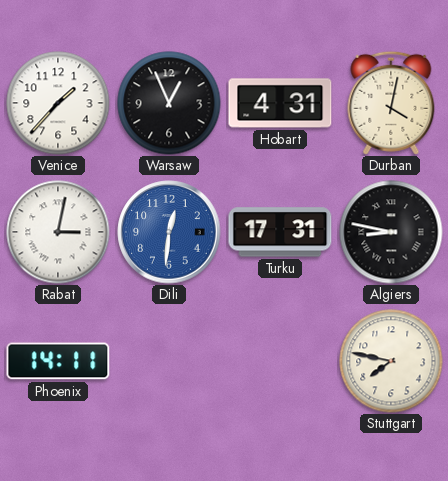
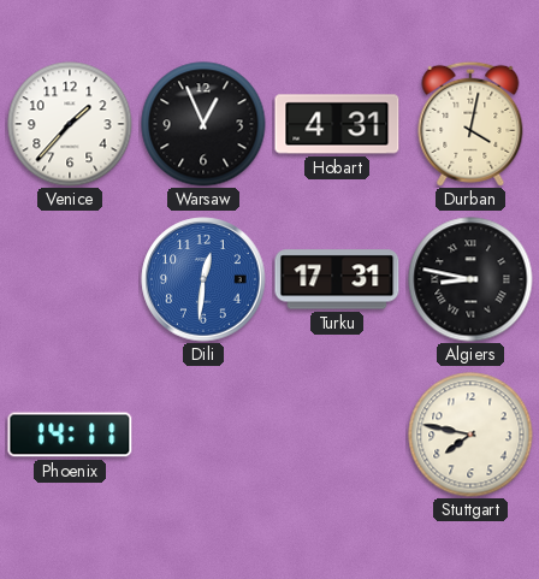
Rabat: 3:02 -> none (58, 232)
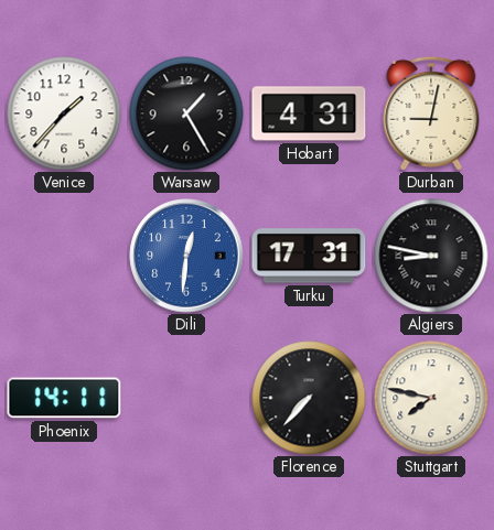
Warsaw: 12:56 -> 1:25 (186, 113)
Durban: 4:02 -> 9:02 (431, 113)
Florence: none -> 7:37 (309, 398)
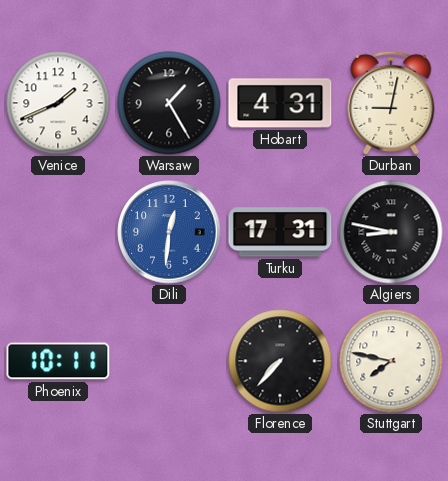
Venice: 1:37 -> 1:41 (58, 103)
Phoenix: 14:11 -> 10:11 (58, 361)
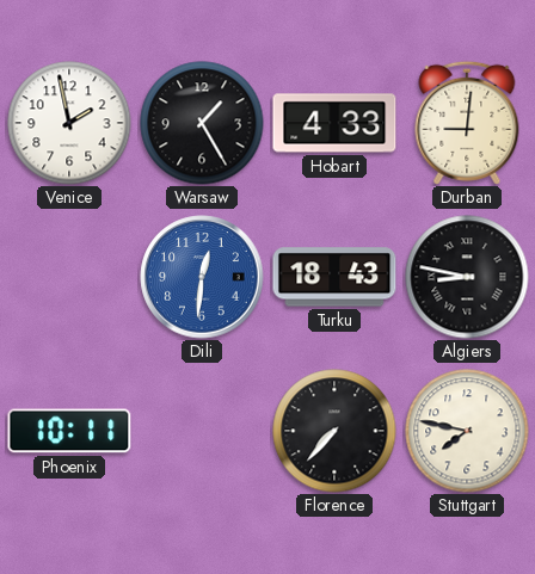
Venice: 1:41 -> 1:58 (69, 123)
Hobart: 4:31 -> 4:33 (334, 123)
Durban: 9:02 -> 9:01 (467, 123)
Turku: 17:31 -> 18:43 (334, 277)
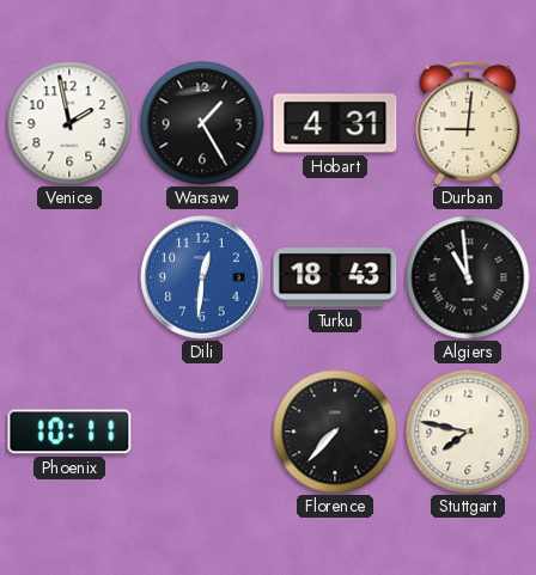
Hobart: 4:33 -> 4:31 (335, 123)
Algiers: 8:47 -> 10:59 (468, 277)
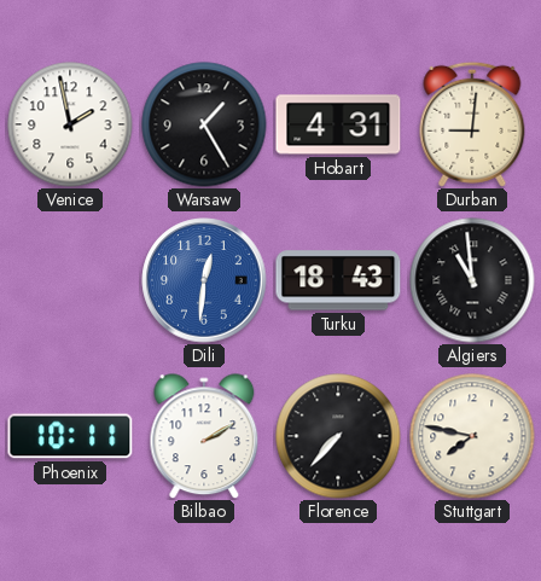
Bilbao: none -> 2:10 (204, 436)
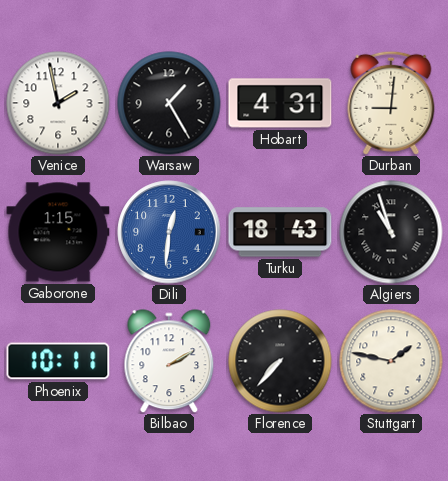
Gaborone: none -> 1:15 (58, 232)
Algiers: 10:59 -> 10:57 (391, 232)
Stuttgart: 7:47 -> 1:47 (391, 361)
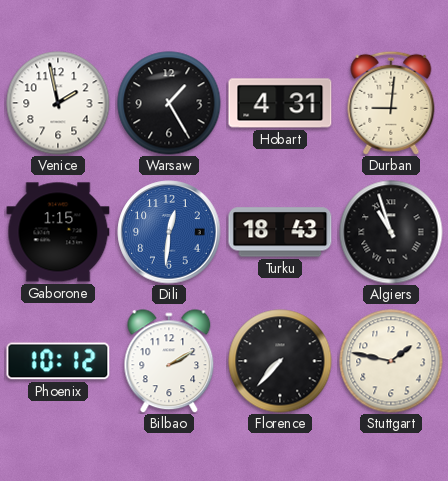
Phoenix: 10:11 -> 10:12 (58, 361)
